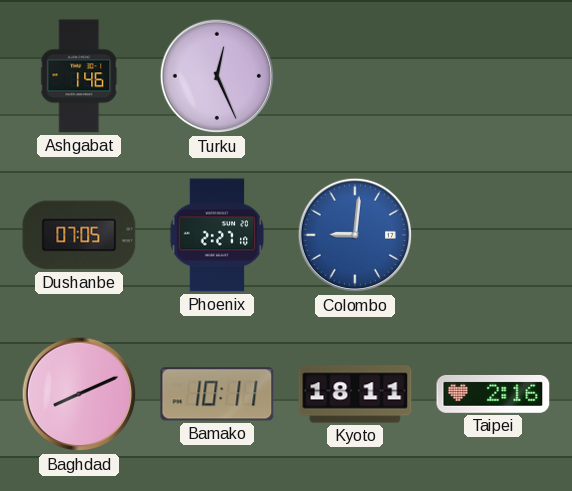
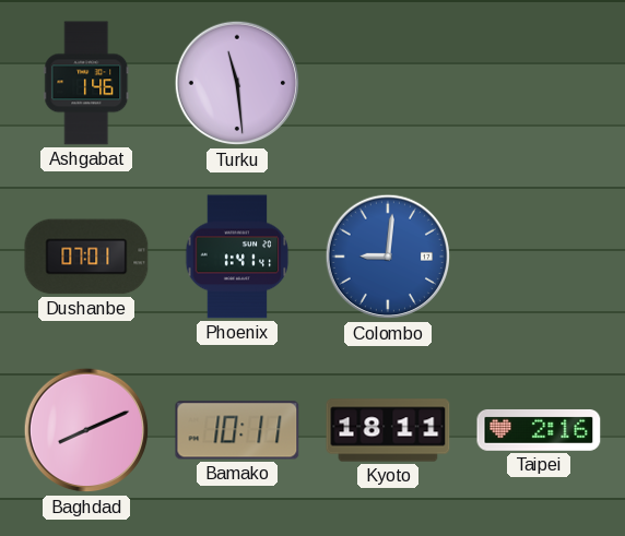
Turku: 12:26 -> 11:29 (237, 83)
Dushanbe: 07:05 -> 07:01 (86, 257)
Phoenix: 2:27 -> 1:41 (237, 257)
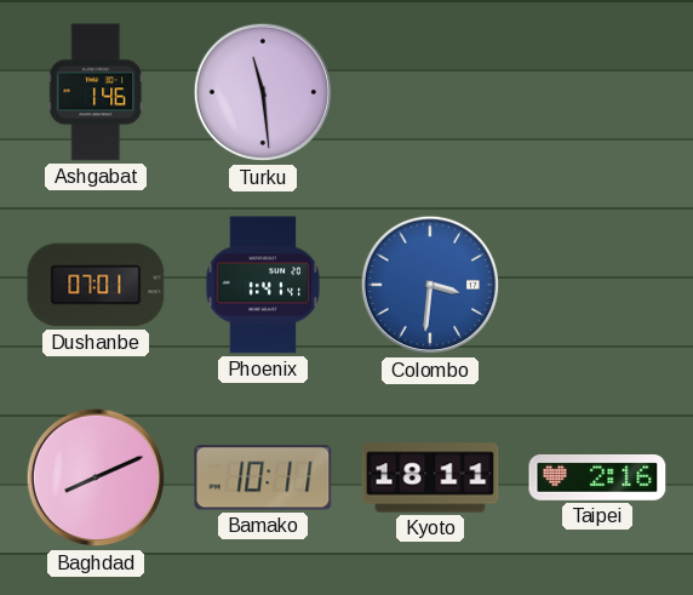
Colombo: 9:01 -> 3:31 (430, 285)
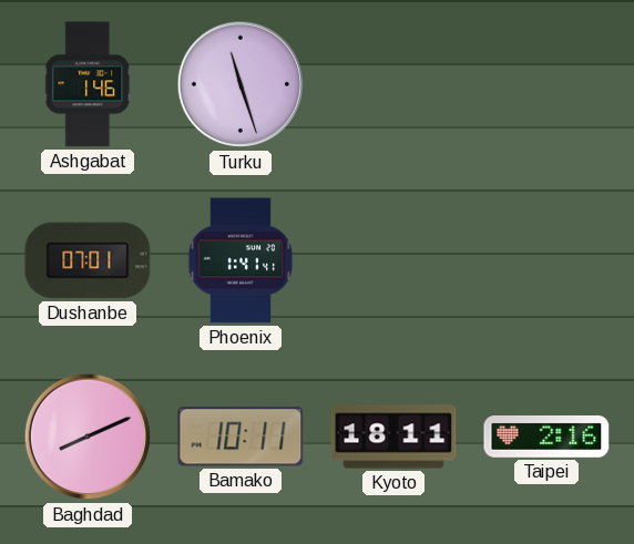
Turku: 11:29 -> 11:27 (241, 84)
Colombo: 3:31 -> none (430, 285)
